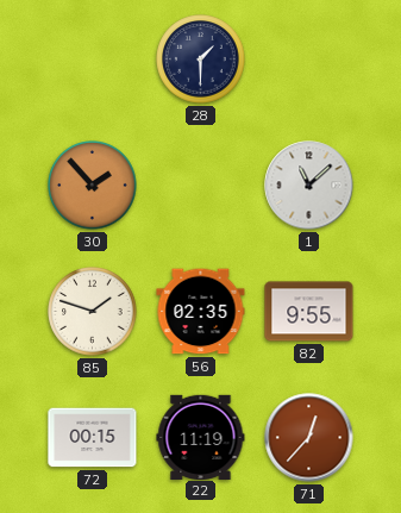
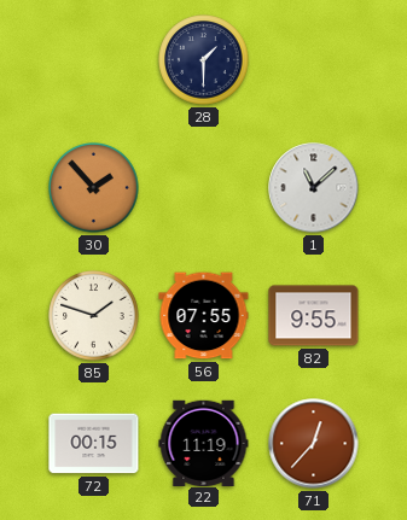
56: 02:35 -> 07:55 (204, 316)
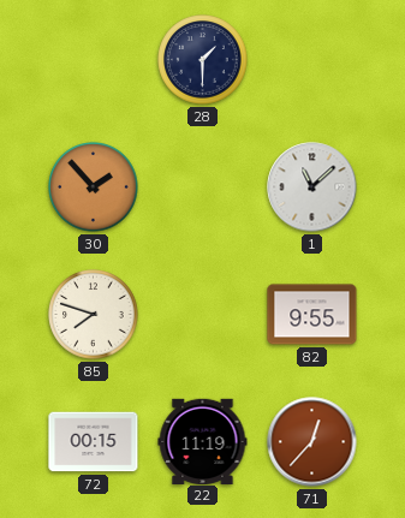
85: 1:48 -> 7:48 (94, 315)
56: 07:55 -> none (204, 316)
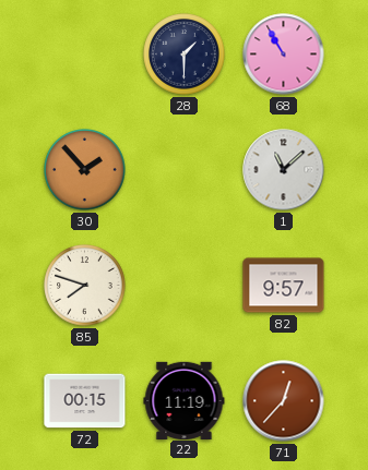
68: none -> 10:55 (284, 55)
82: 9:55 -> 9:57 (284, 286)
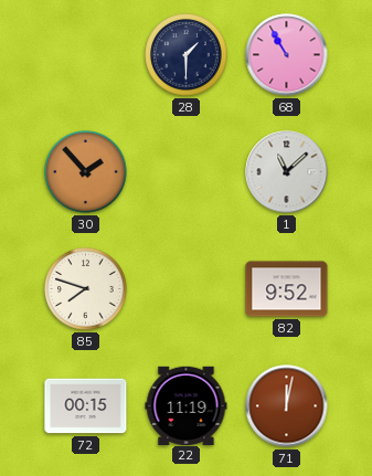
82: 9:57 -> 9:52 (287, 289)
71: 12:37 -> 12:02 (287, 406)
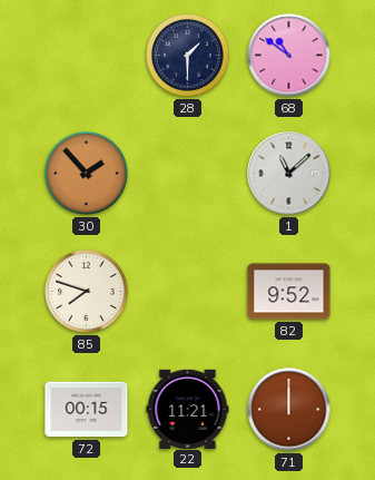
68: 10:55 -> 10:51 (289, 56)
22: 11:19 -> 11:21 (188, 409)
71: 12:02 -> 12:00 (289, 410)
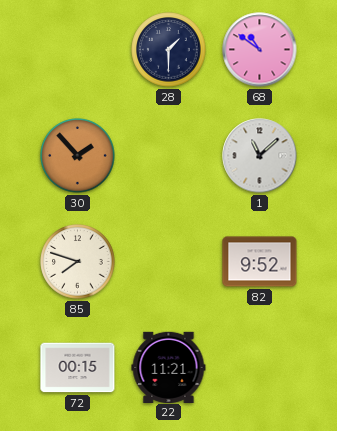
71: 12:00 -> none (289, 410)
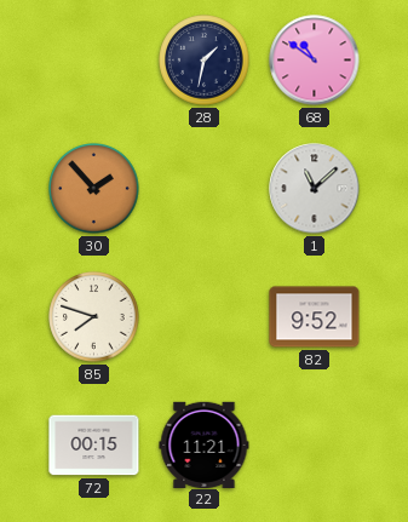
28: 1:30 -> 1:32 (205, 61)
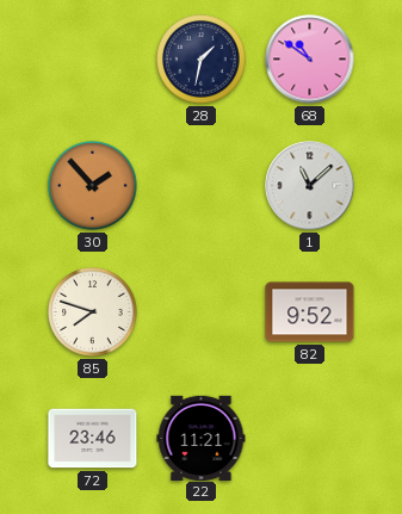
72: 00:15 -> 23:46 (93, 439)
